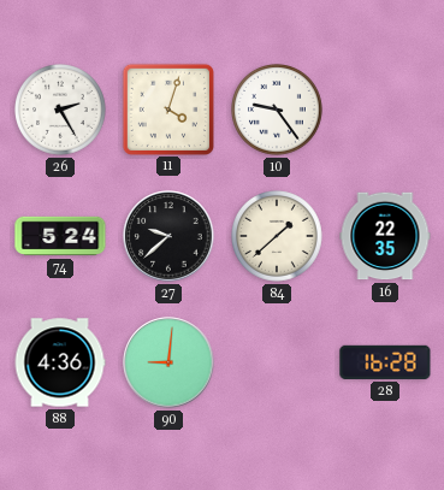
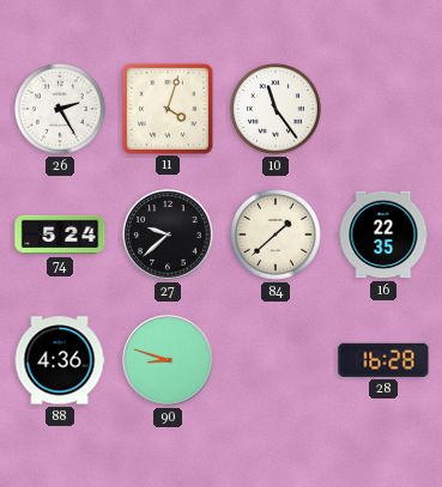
10: 9:24 -> 11:24 (277, 110)
90: 9:01 -> 8:48 (168, 360)
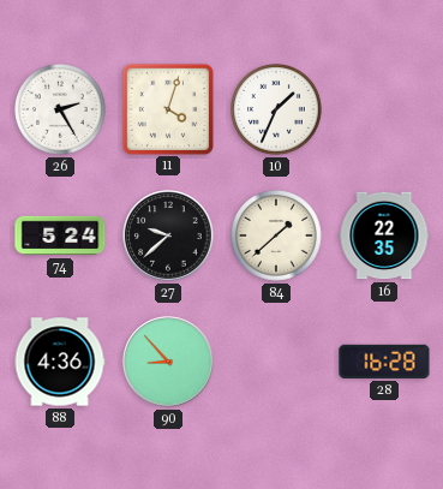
10: 11:24 -> 1:34 (277, 111)
90: 8:48 -> 8:53 (168, 362)
